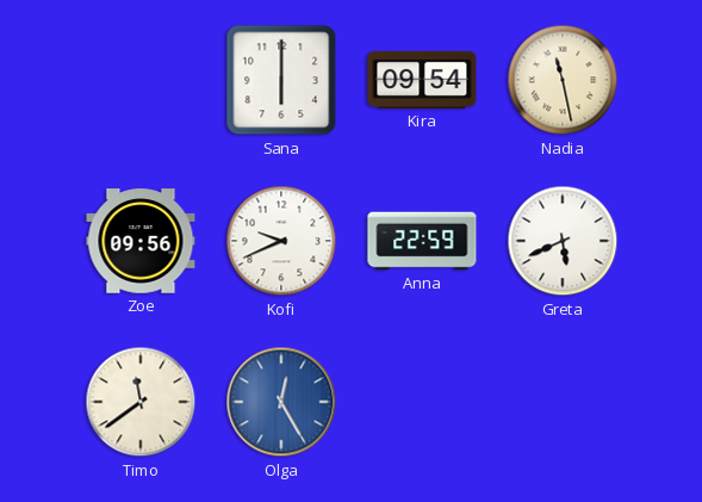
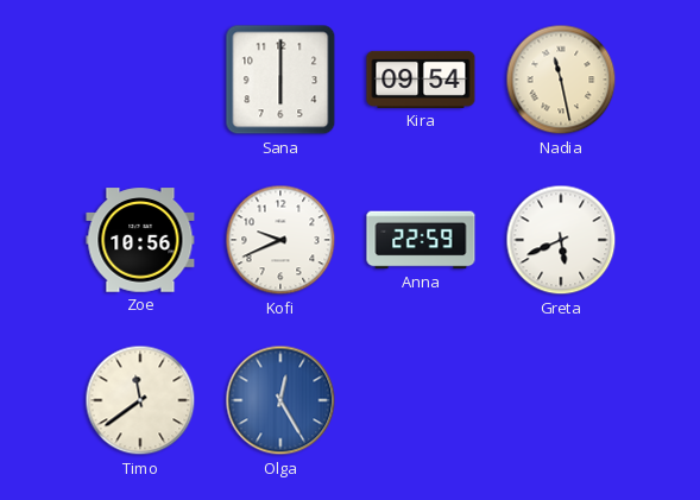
Zoe: 09:56 -> 10:56 (140, 240)
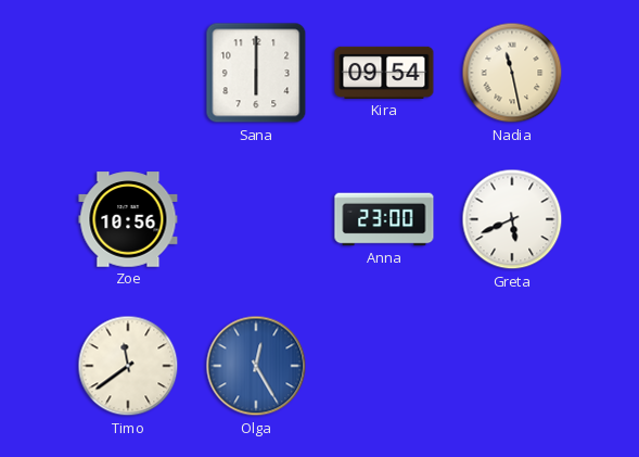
Kofi: 9:41 -> none (280, 240)
Anna: 22:59 -> 23:00 (384, 219)
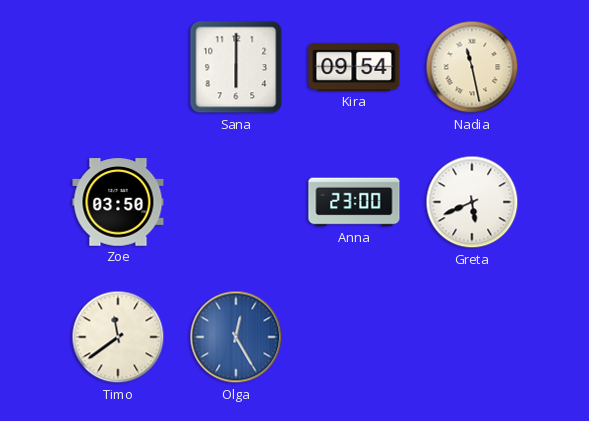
Zoe: 10:56 -> 03:50 (118, 202)
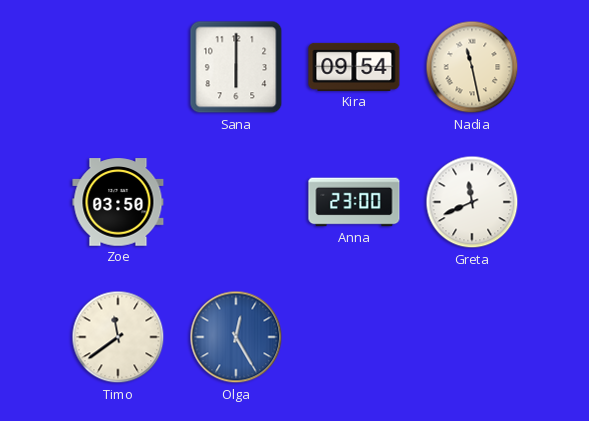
Greta: 5:41 -> 11:41 (472, 202)
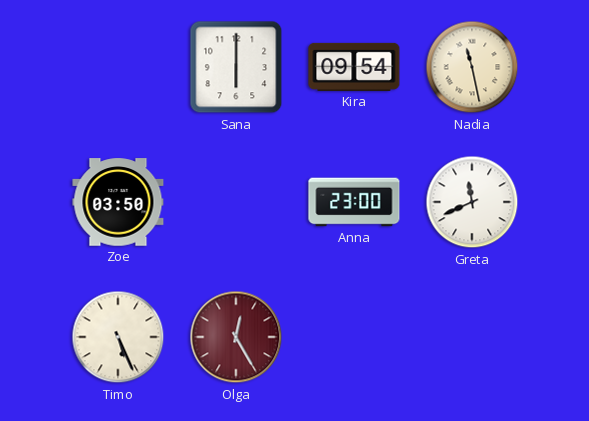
Timo: 11:39 -> 5:26 (118, 337)
Olga dial: blue -> burgundy (236, 337)
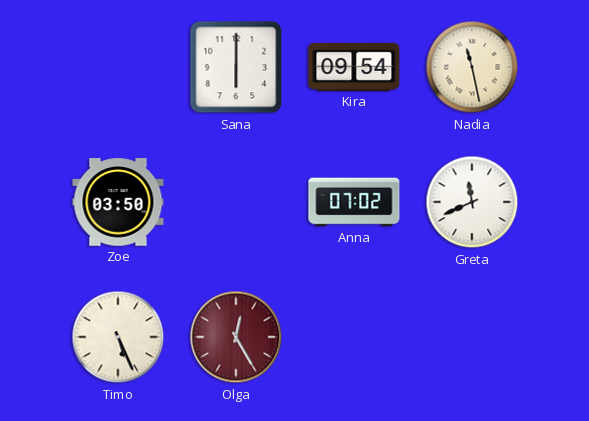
Anna: 23:00 -> 07:02 (354, 202)
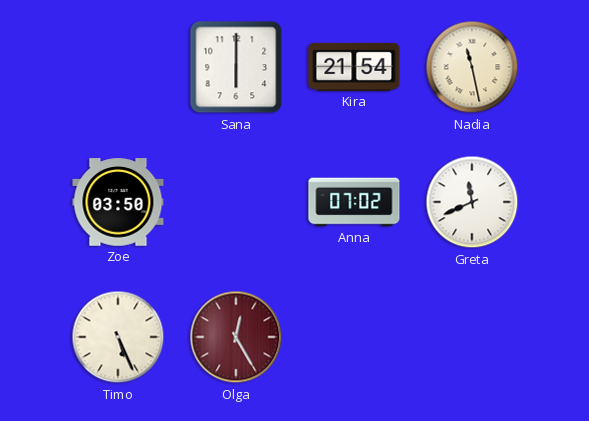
Kira: 09:54 -> 21:54 (354, 67)
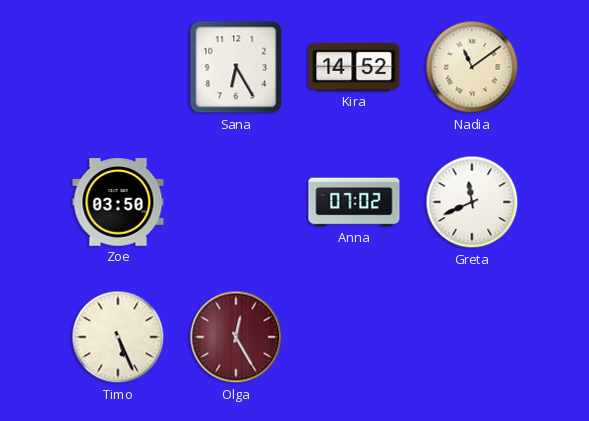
Sana: 6:00 -> 6:25 (236, 67)
Kira: 21:54 -> 14:52 (354, 67)
Nadia: 11:28 -> 11:09 (472, 67)
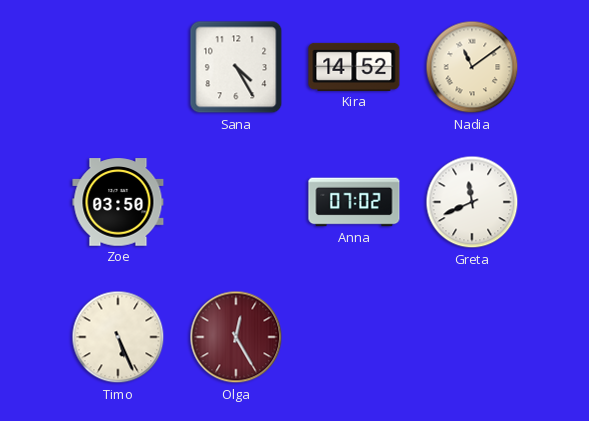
Sana: 6:25 -> 4:25 (236, 67)
